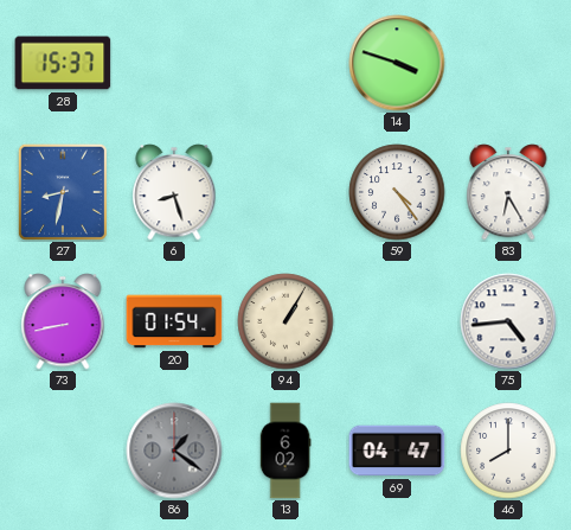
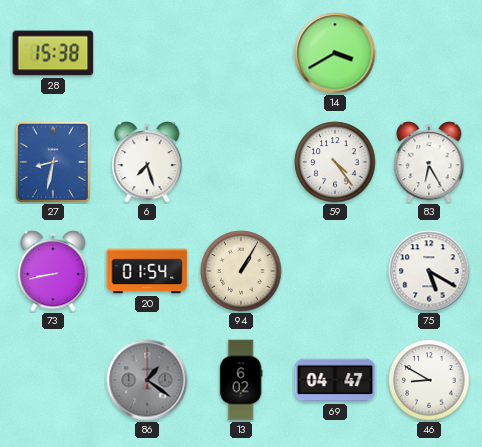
28: 15:37 -> 15:38 (53, 53)
14: 3:48 -> 3:40 (335, 53)
6: 8:27 -> 7:27 (147, 162)
75: 4:44 -> 5:20 (429, 271)
46: 8:00 -> 8:50 (429, 380)
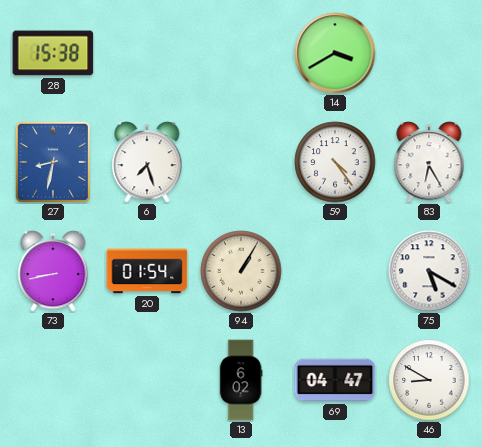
86: 1:21 -> none (147, 380)
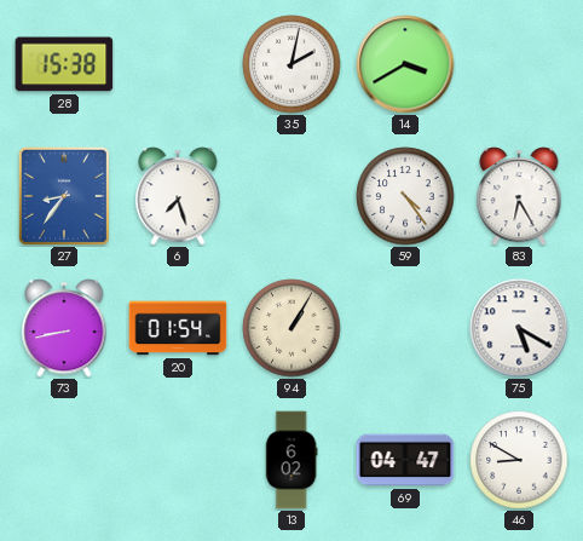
35: none -> 2:02 (291, 64)
27: 8:32 -> 8:36 (64, 196)
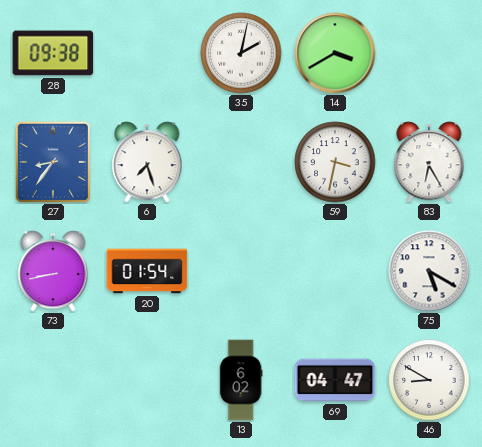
28: 15:38 -> 09:38 (53, 53)
59: 4:24 -> 3:32 (335, 162)
94: 1:05 -> none (291, 328)
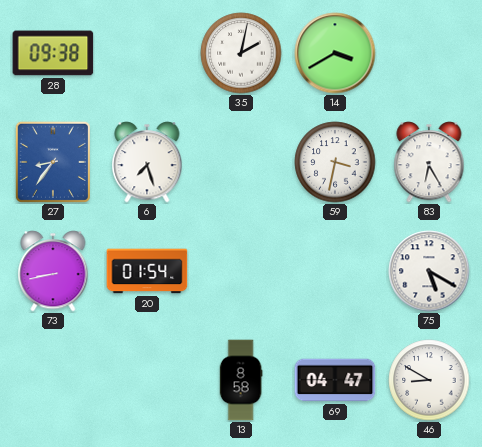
13: 6:02 -> 8:58 (241, 380)
